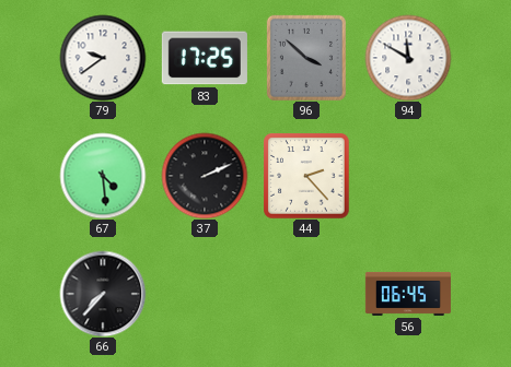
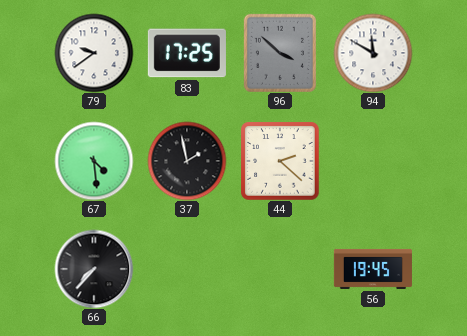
37: 2:11 -> 1:58 (187, 161)
44: 2:23 -> 2:22 (280, 161)
56: 06:45 -> 19:45 (373, 269)
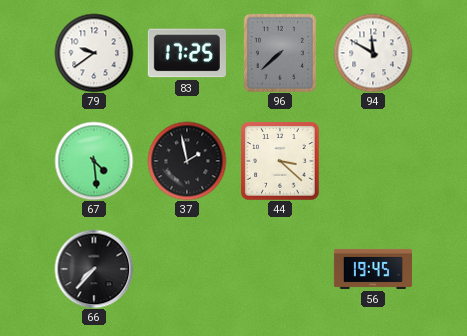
96: 3:52 -> 7:38 (280, 53)
44: 2:22 -> 3:22 (280, 161)
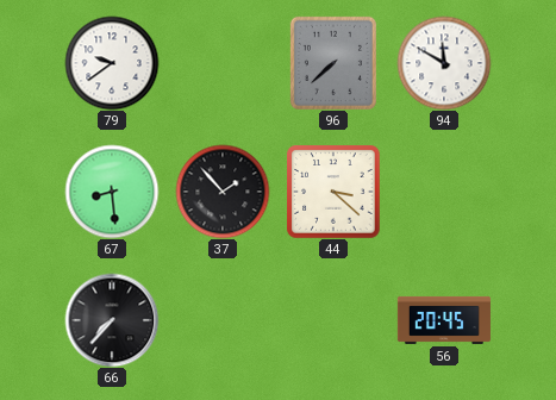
83: 17:25 -> none (187, 53)
67: 4:29 -> 8:29 (112, 192)
37: 1:58 -> 1:53 (223, 192)
56: 19:45 -> 20:45 (444, 320)
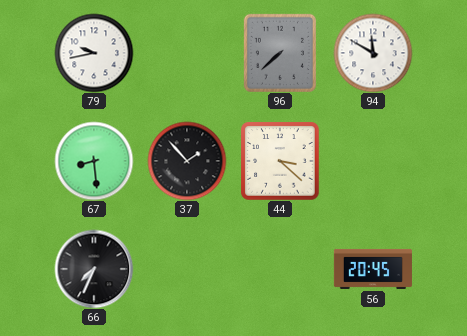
79: 9:39 -> 9:43 (94, 53)
66: 7:37 -> 7:34 (94, 269)
